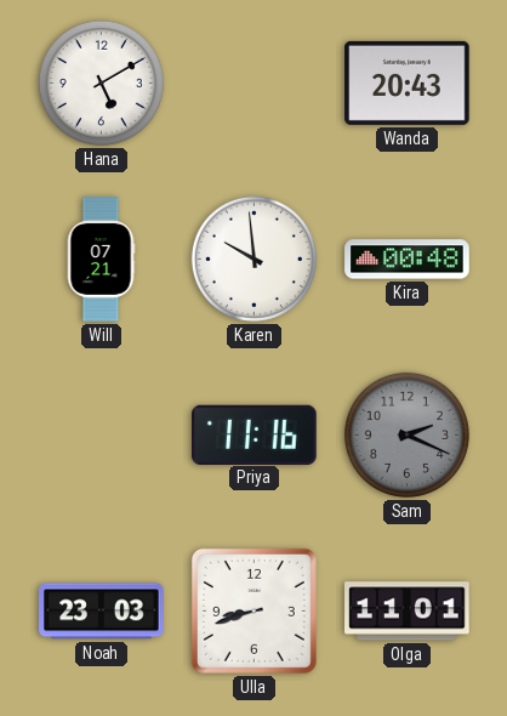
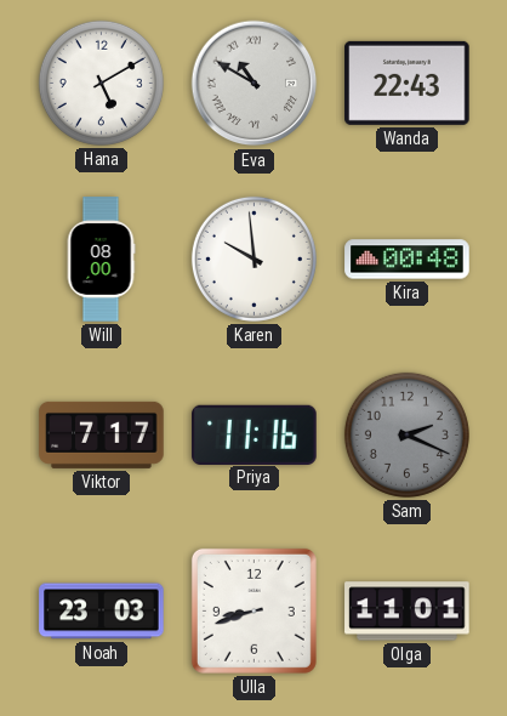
Eva: none -> 10:50 (255, 84)
Wanda: 20:43 -> 22:43 (408, 83)
Will: 07:21 -> 08:00 (101, 260)
Viktor: none -> 7:17 (102, 434)
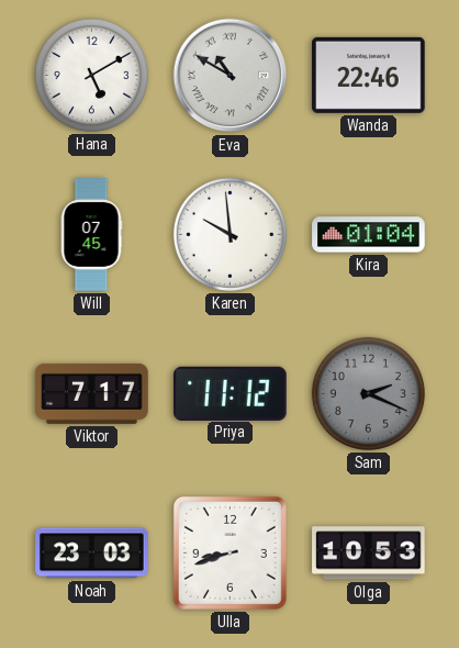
Wanda: 22:43 -> 22:46 (369, 75)
Will: 08:00 -> 07:45 (91, 235)
Kira: 00:48 -> 01:04 (369, 235)
Priya: 11:16 -> 11:12 (231, 393)
Olga: 11:01 -> 10:53 (369, 554)
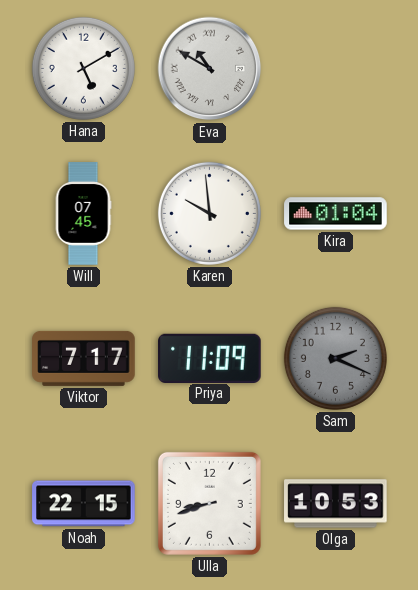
Wanda: 22:46 -> none (369, 75)
Priya: 11:12 -> 11:09 (210, 358)
Noah: 23:03 -> 22:15 (84, 504)
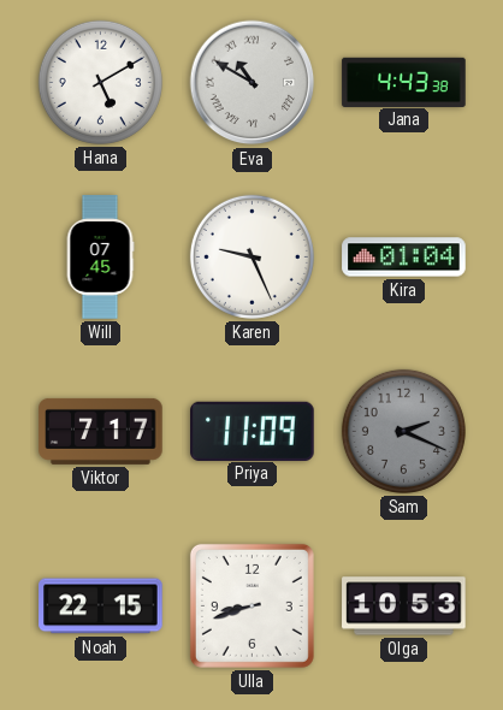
Jana: none -> 4:43 (404, 82)
Karen: 9:59 -> 9:26 (251, 256)
